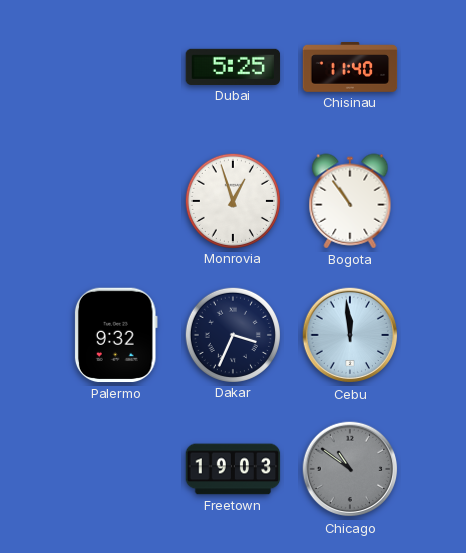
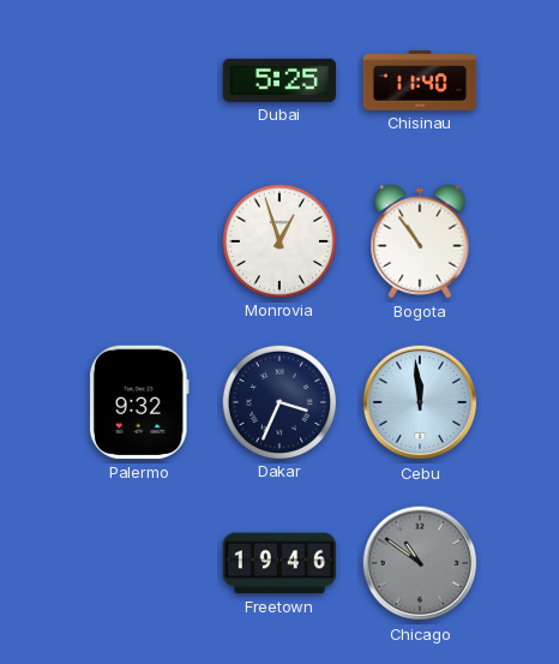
Freetown: 19:03 -> 19:46 (279, 563)
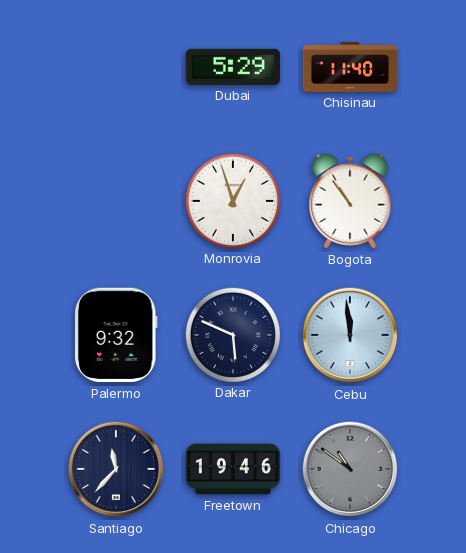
Dubai: 5:25 -> 5:29 (233, 67)
Dakar: 3:34 -> 5:49 (233, 334)
Santiago: none -> 11:37 (116, 469)
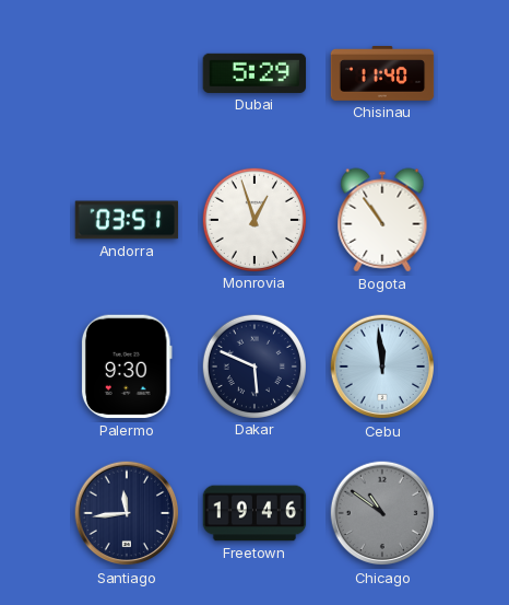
Andorra: none -> 03:51 (127, 220)
Palermo: 9:32 -> 9:30 (127, 367)
Santiago: 11:37 -> 11:44 (127, 513)
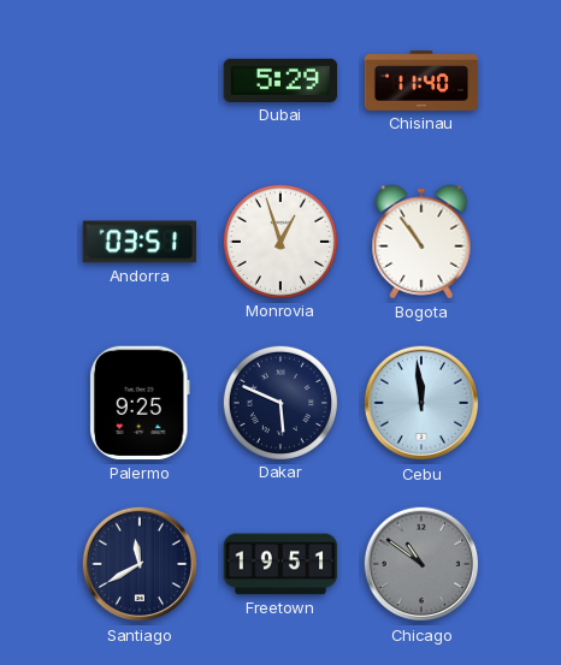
Palermo: 9:30 -> 9:25 (140, 403)
Santiago: 11:44 -> 11:40 (140, 564)
Freetown: 19:46 -> 19:51 (280, 564)
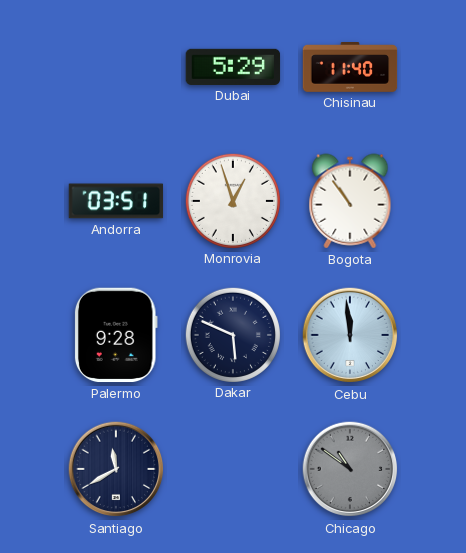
Palermo: 9:25 -> 9:28 (116, 335)
Freetown: 19:51 -> none (280, 564)
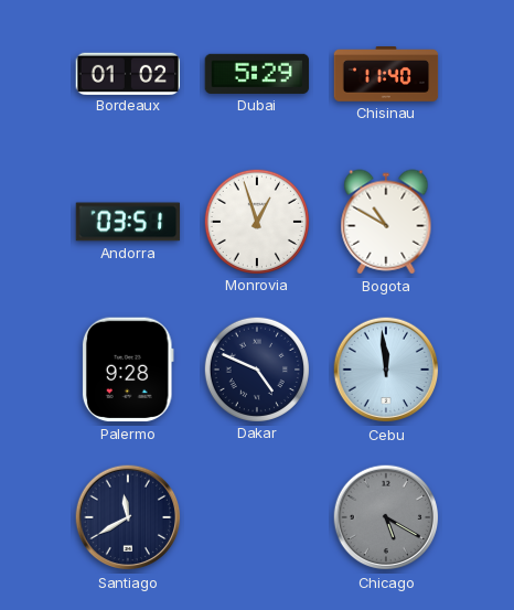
Bordeaux: none -> 01:02 (128, 73)
Bogota: 10:54 -> 10:50 (386, 222)
Dakar: 5:49 -> 4:49 (257, 368)
Chicago: 10:51 -> 5:20 (386, 517)
